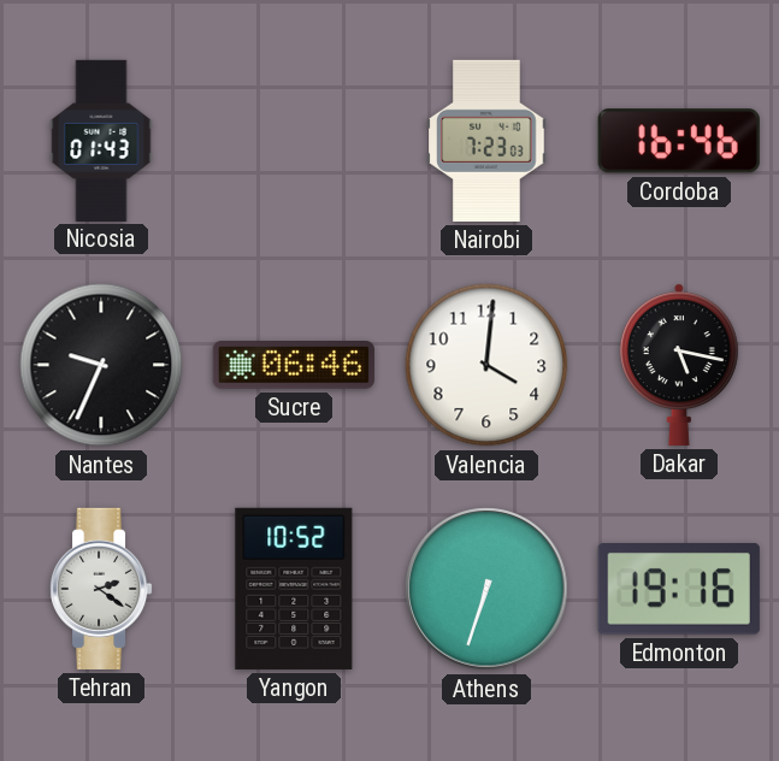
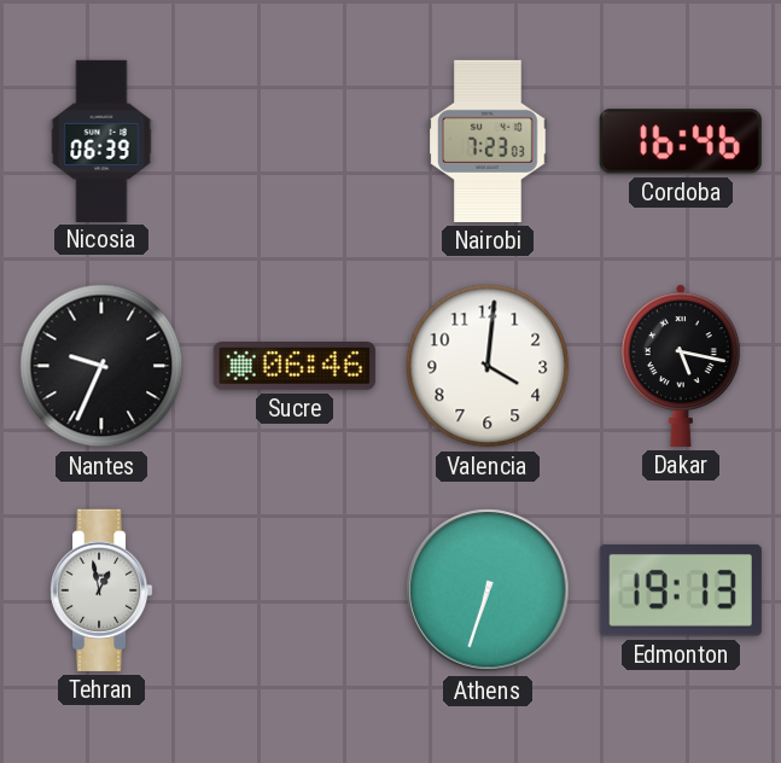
Nicosia: 01:43 -> 06:39 (101, 140)
Tehran: 2:21 -> 12:58 (101, 590)
Yangon: 10:52 -> none (294, 589)
Edmonton: 19:16 -> 19:13 (681, 590)
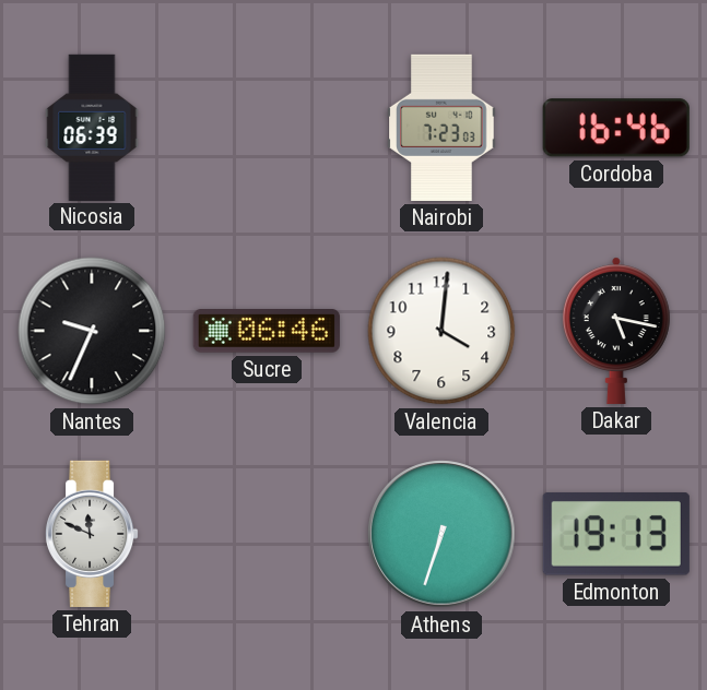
Tehran: 12:58 -> 11:49 (92, 534)
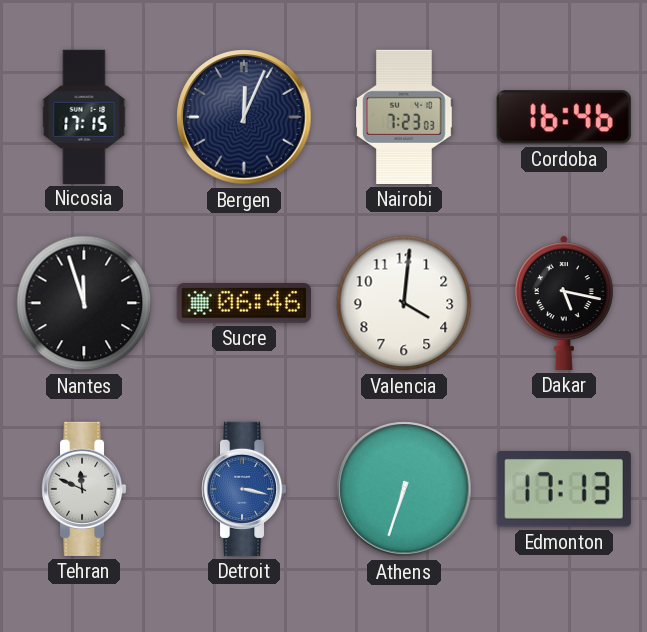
Nicosia: 06:39 -> 17:15 (84, 116)
Bergen: none -> 12:04 (244, 117)
Nantes: 9:34 -> 11:57 (84, 303)
Detroit: none -> 3:17 (244, 489)
Edmonton: 19:13 -> 17:13 (564, 489)
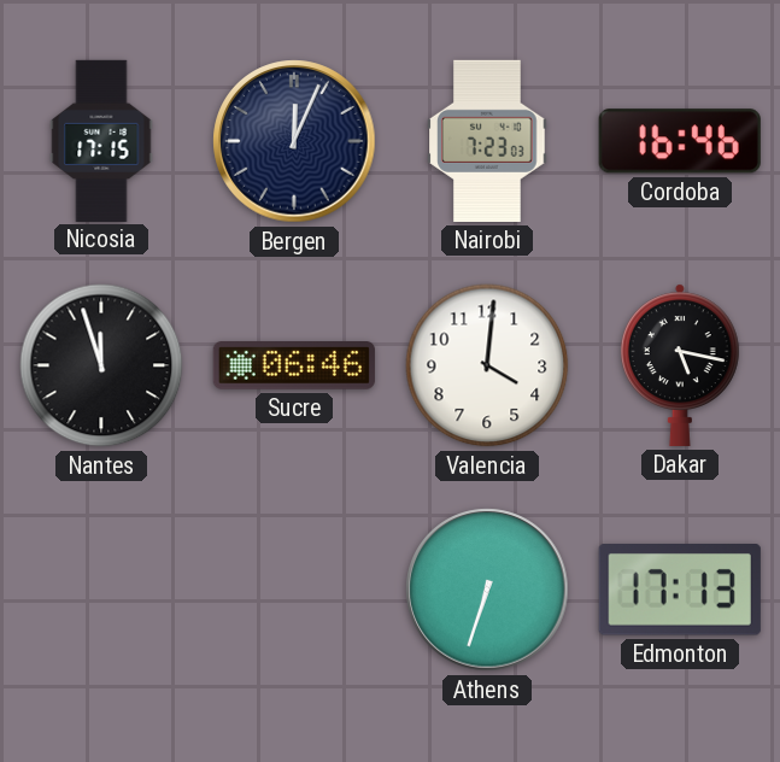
Tehran: 11:49 -> none (84, 489)
Detroit: 3:17 -> none (244, 489)
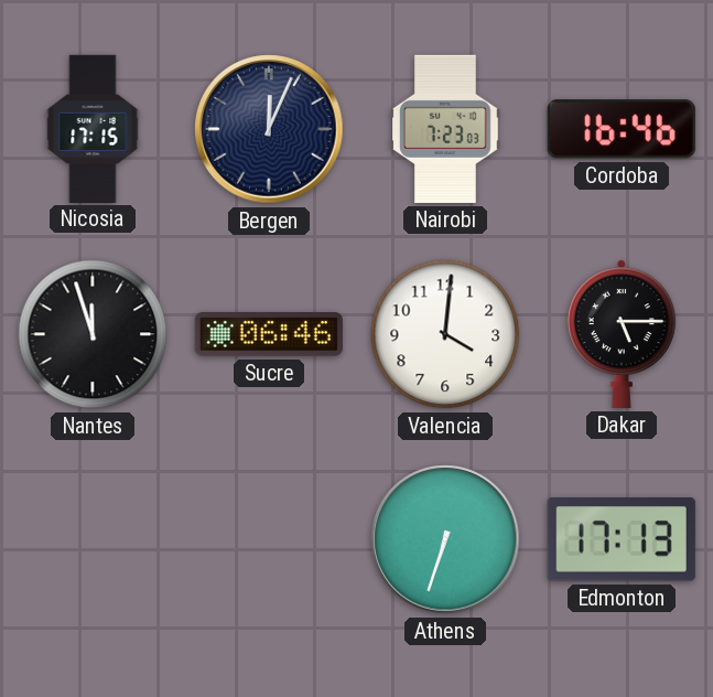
Dakar: 5:17 -> 5:15 (622, 334)
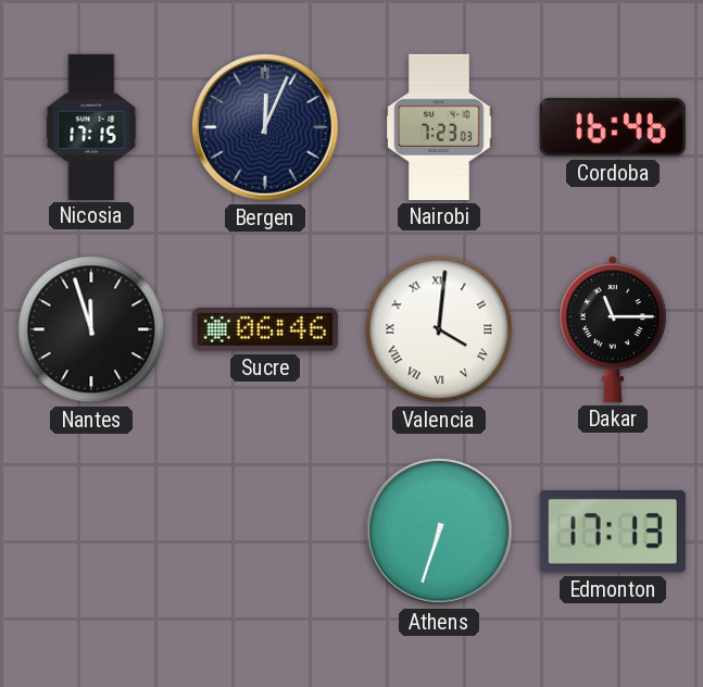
Valencia numerals: Arabic -> Roman (439, 329)
Dakar: 5:15 -> 11:15 (613, 329)
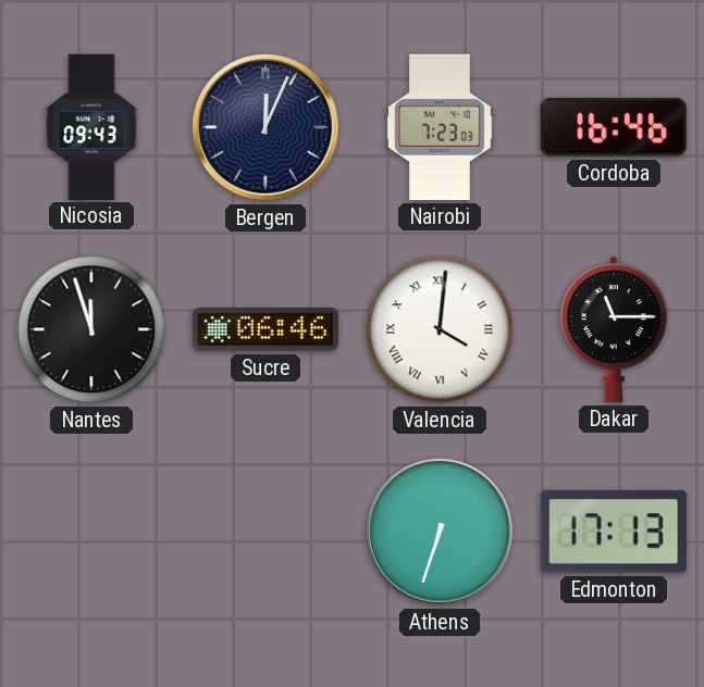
Nicosia: 17:15 -> 09:43 (91, 126)
